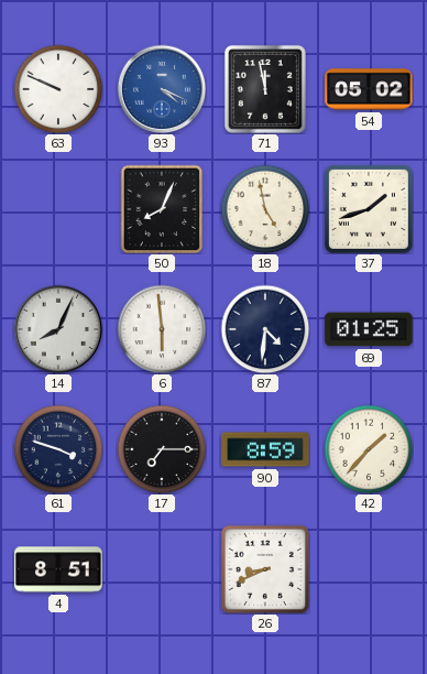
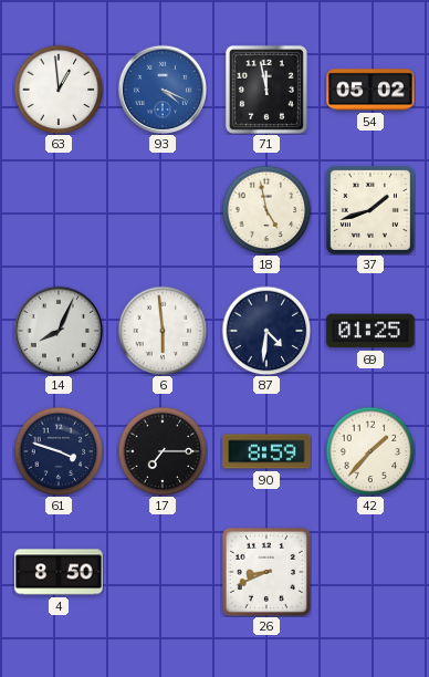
63: 9:49 -> 12:59 (59, 90)
50: 8:04 -> none (162, 209)
4: 8:51 -> 8:50 (59, 572)
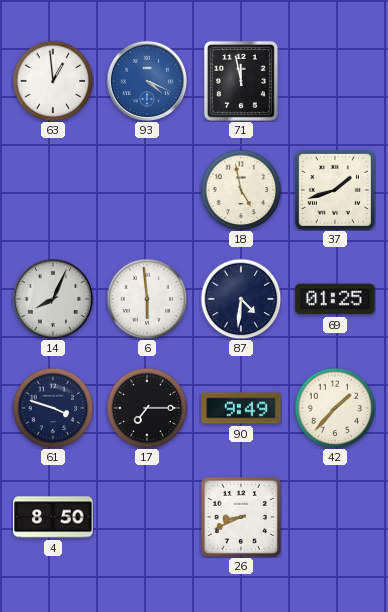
54: 05:02 -> none (370, 90)
90: 8:59 -> 9:49 (241, 408)
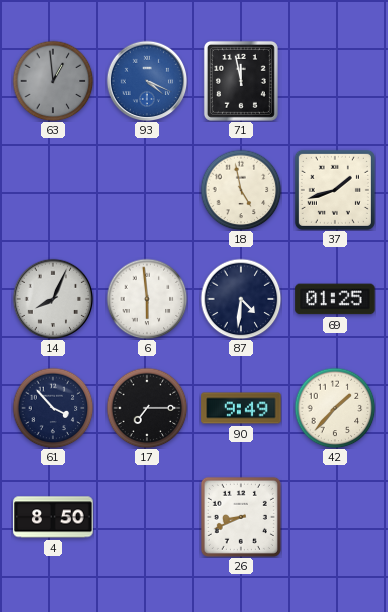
63 dial: white -> grey (53, 81)
61: 3:48 -> 3:53 (53, 408)
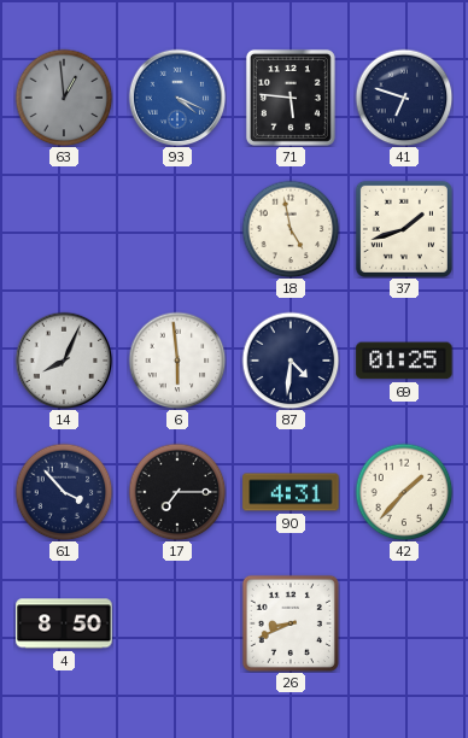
71: 11:58 -> 5:46 (291, 98)
41: none -> 6:48 (404, 98)
90: 9:49 -> 4:31 (291, 492)
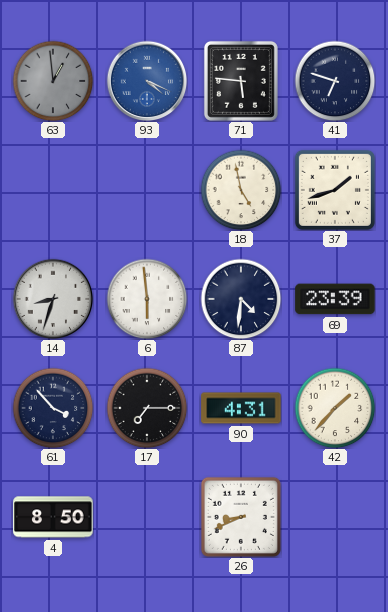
14: 8:04 -> 8:33 (53, 299)
69: 01:25 -> 23:39 (335, 299)
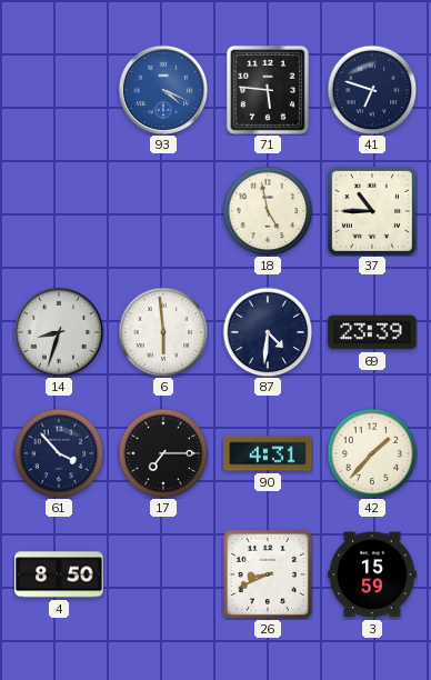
63: 12:59 -> none (53, 81)
37: 1:42 -> 10:45 (372, 211)
3: none -> 15:59 (372, 574)
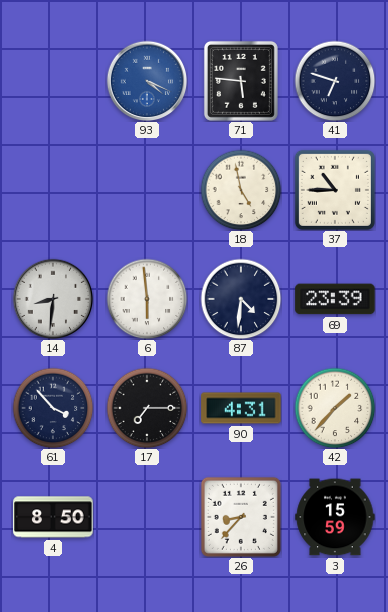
14: 8:33 -> 8:31 (53, 299)
26: 8:41 -> 8:37 (241, 517)
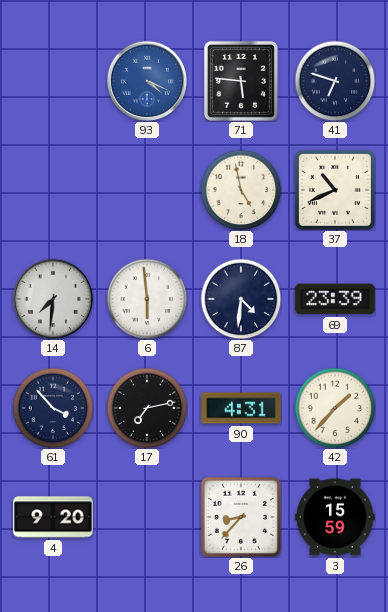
37: 10:45 -> 10:41 (335, 190)
14: 8:31 -> 7:31 (53, 299)
17: 7:15 -> 7:13 (147, 408)
4: 8:50 -> 9:20 (53, 517)
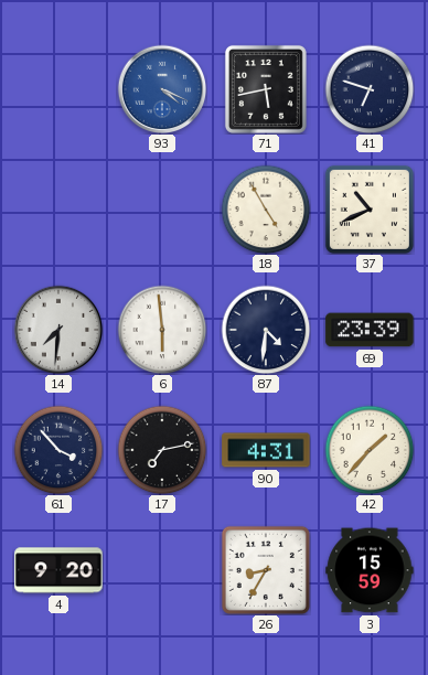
71: 5:46 -> 5:43 (266, 89)
18: 4:58 -> 4:55 (266, 210)
26: 8:37 -> 8:35 (266, 570)
